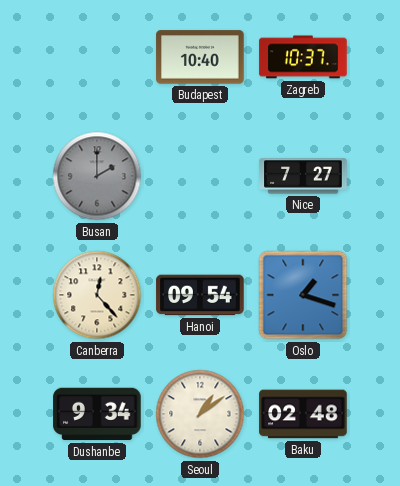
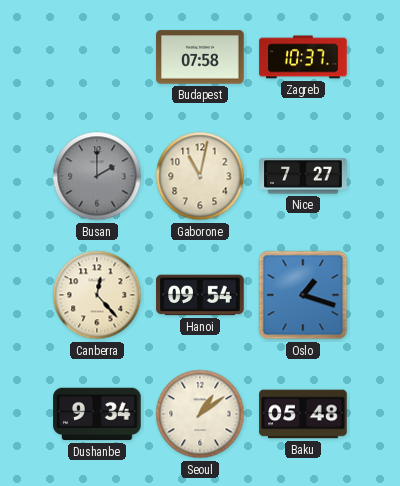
Budapest: 10:40 -> 07:58 (200, 57)
Gaborone: none -> 11:02 (200, 176)
Baku: 02:48 -> 05:48 (303, 414)
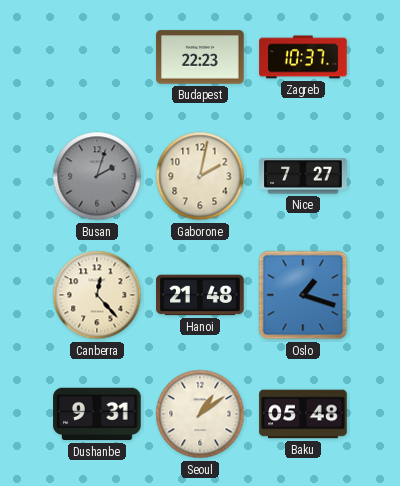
Budapest: 07:58 -> 22:23 (200, 57)
Busan: 2:00 -> 2:03 (97, 176)
Gaborone: 11:02 -> 2:02 (200, 176)
Hanoi: 09:54 -> 21:48 (200, 295)
Dushanbe: 9:34 -> 9:31 (97, 414)
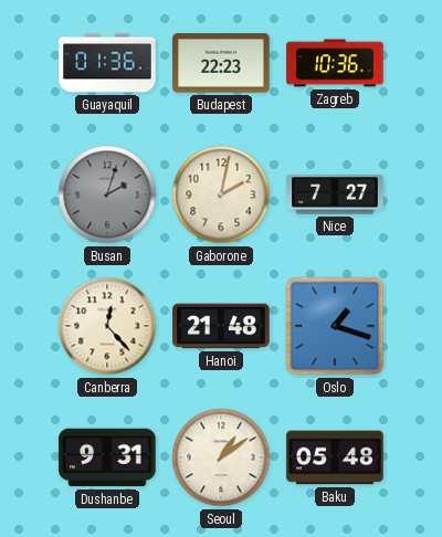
Guayaquil: none -> 01:36 (107, 63)
Zagreb: 10:37 -> 10:36 (335, 63)
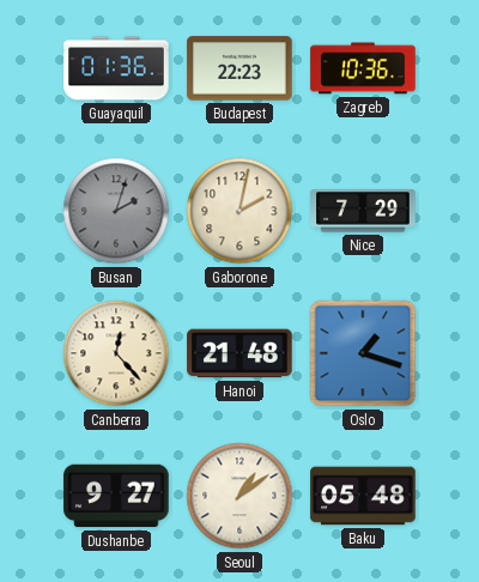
Nice: 7:27 -> 7:29 (363, 211)
Dushanbe: 9:31 -> 9:27 (116, 496)
